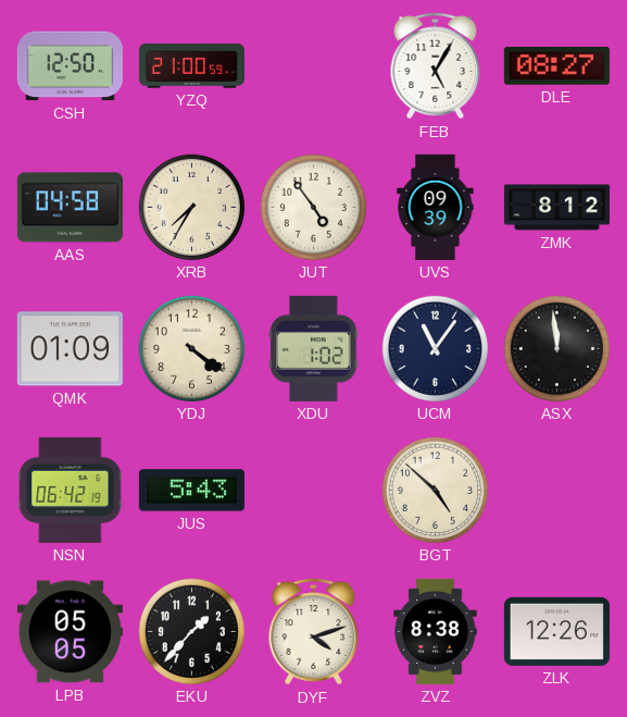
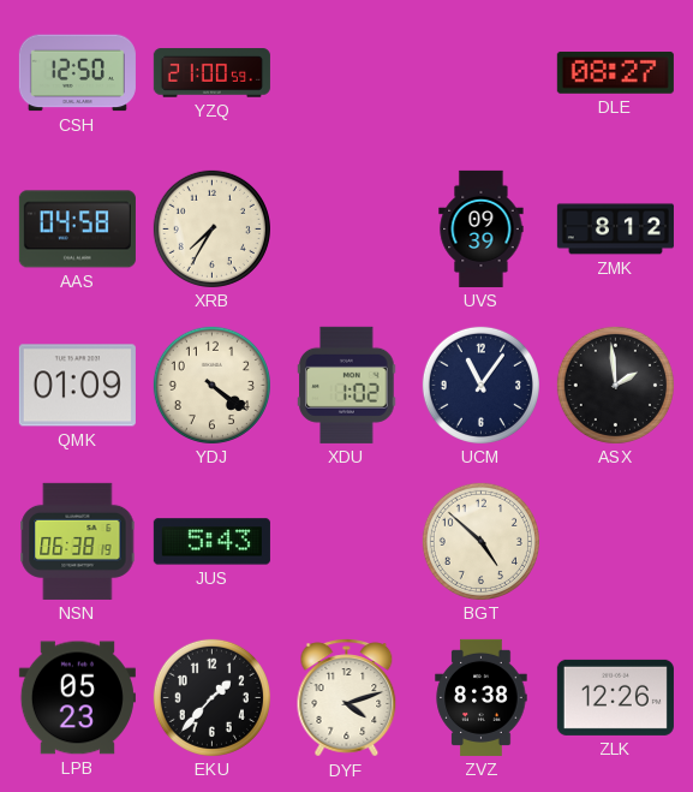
FEB: 5:05 -> none (436, 66)
JUT: 4:54 -> none (313, 207)
ASX: 11:59 -> 1:59 (615, 385)
NSN: 06:42 -> 06:38 (78, 541)
LPB: 05:05 -> 05:23 (77, 698)
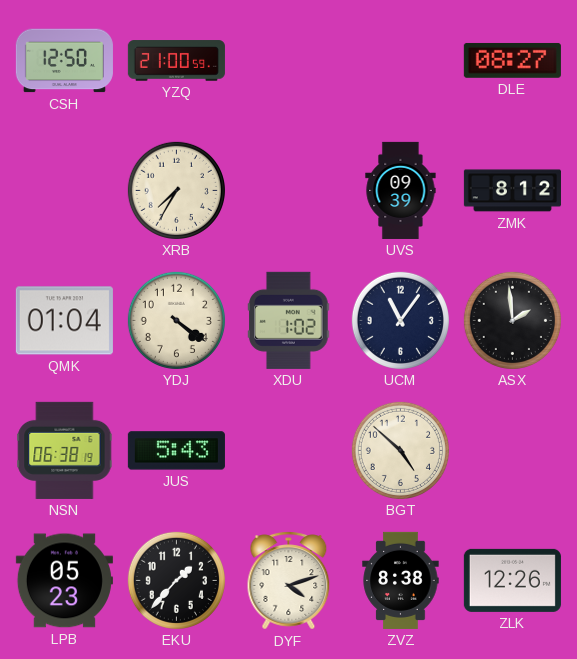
AAS: 04:58 -> none (77, 230)
QMK: 01:09 -> 01:04 (64, 321)
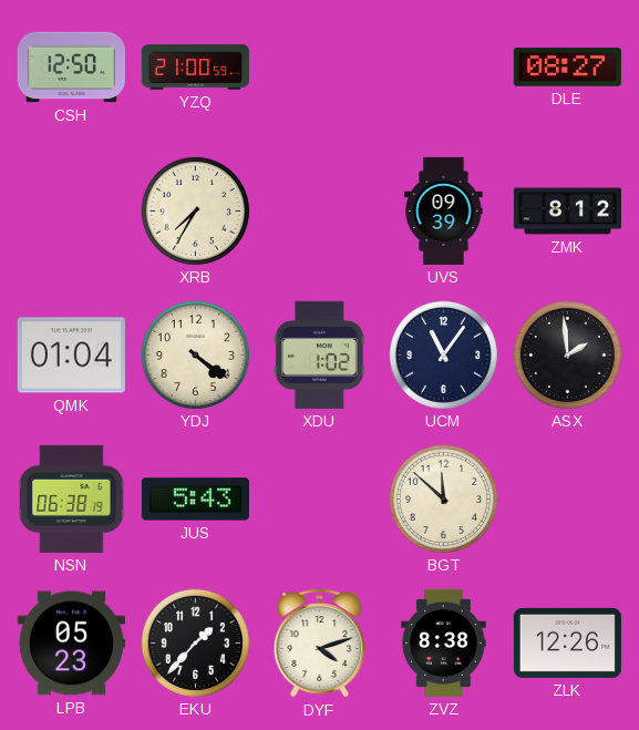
BGT: 4:52 -> 11:52 (443, 498)
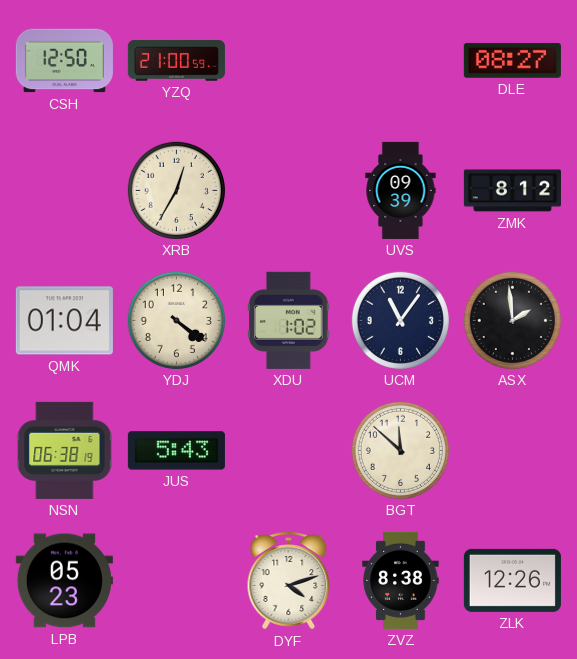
XRB: 7:35 -> 12:35 (176, 190)
EKU: 1:37 -> none (195, 642)
